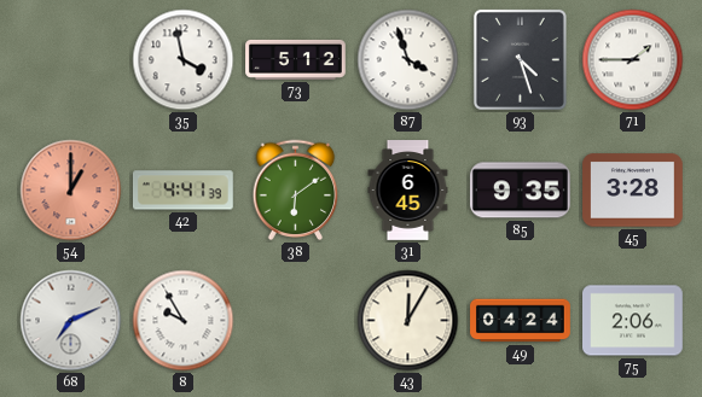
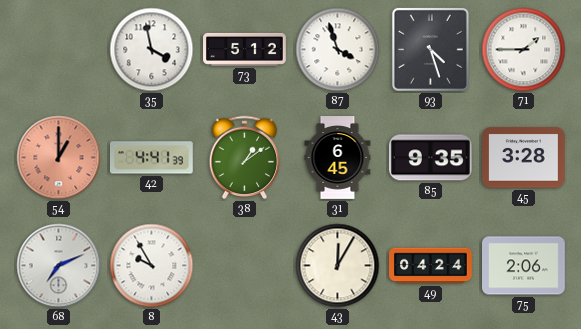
38: 6:09 -> 1:09 (245, 158)
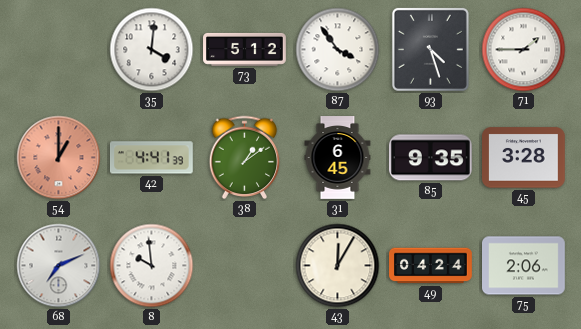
35: 3:58 -> 4:01 (152, 50)
87: 3:57 -> 3:54 (338, 50)
8: 9:55 -> 9:59 (152, 266)
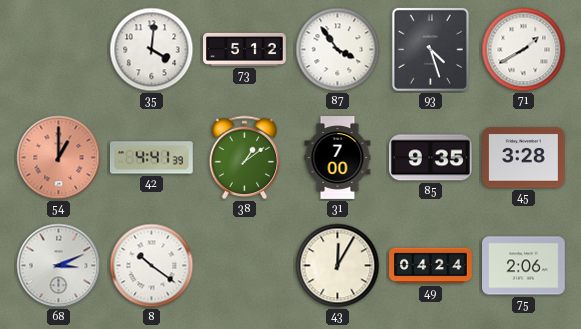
71: 1:45 -> 1:40 (524, 50)
31: 6:45 -> 7:00 (338, 158)
68: 7:11 -> 3:11 (59, 266)
8: 9:59 -> 10:21 (152, 266)
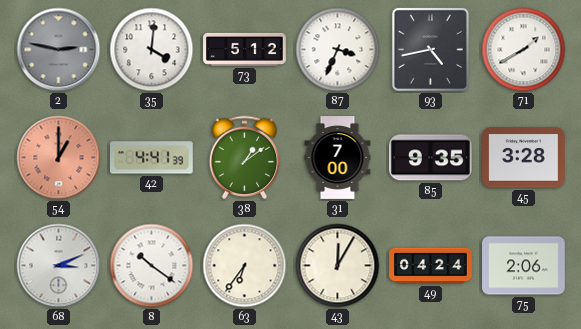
2: none -> 2:47 (59, 50)
87: 3:54 -> 3:34 (338, 50)
93: 4:27 -> 4:43 (430, 49)
63: none -> 6:36 (245, 266)
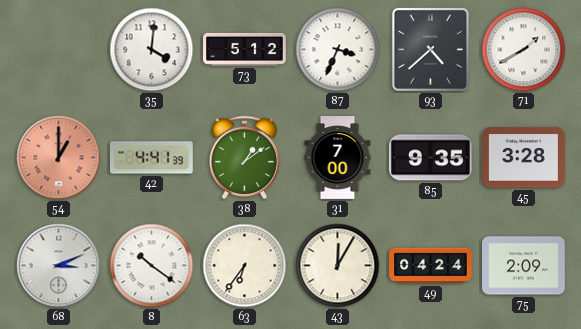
2: 2:47 -> none (59, 50)
93: 4:43 -> 4:38 (430, 49)
75: 2:06 -> 2:09 (524, 266)
